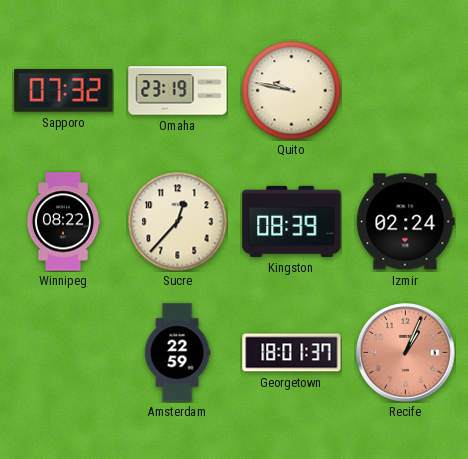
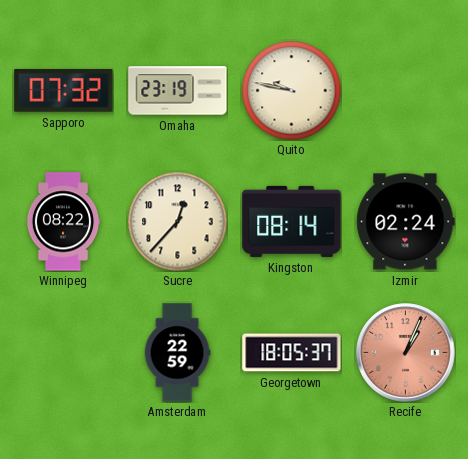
Kingston: 08:39 -> 08:14 (292, 221)
Georgetown: 18:01 -> 18:05 (292, 353)
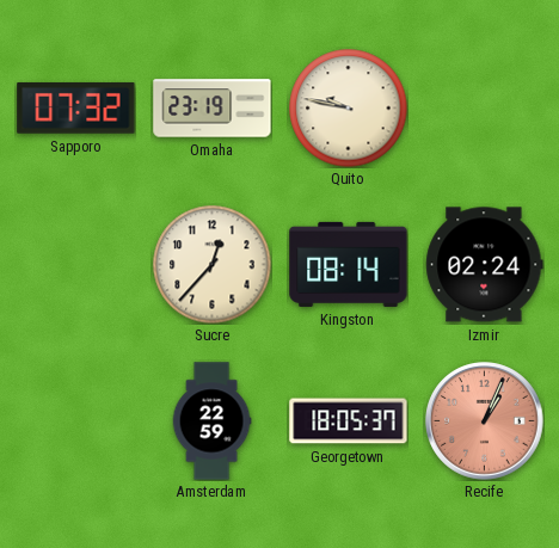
Winnipeg: 08:22 -> none (63, 222)
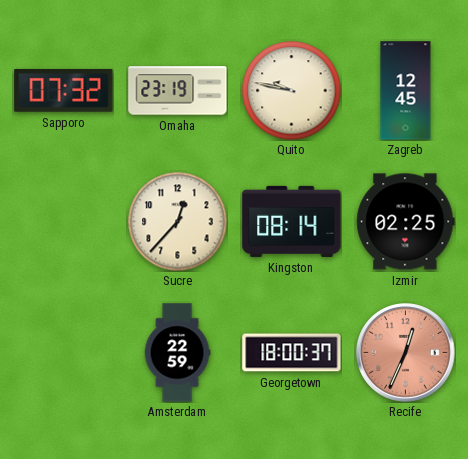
Zagreb: none -> 12:45 (406, 91)
Izmir: 02:24 -> 02:25 (406, 222)
Georgetown: 18:05 -> 18:00 (292, 353)
Recife: 1:04 -> 12:34 (406, 353)
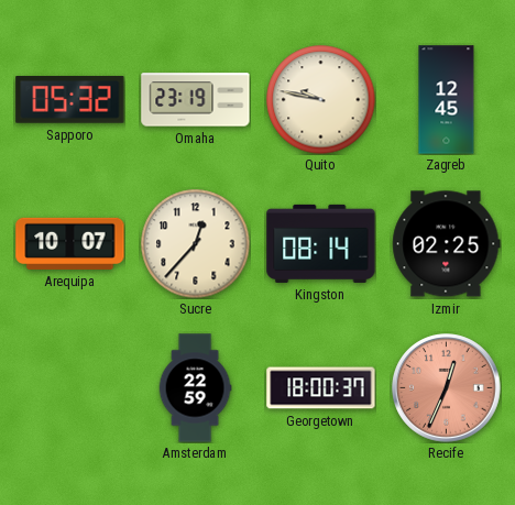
Sapporo: 07:32 -> 05:32 (70, 99)
Arequipa: none -> 10:07 (70, 243)
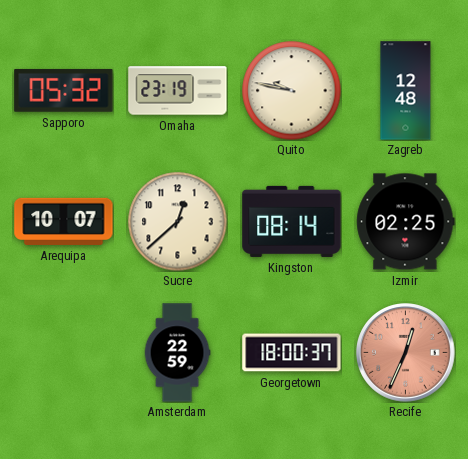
Zagreb: 12:45 -> 12:48 (406, 91)
Sucre: 12:37 -> 12:38 (178, 222)
